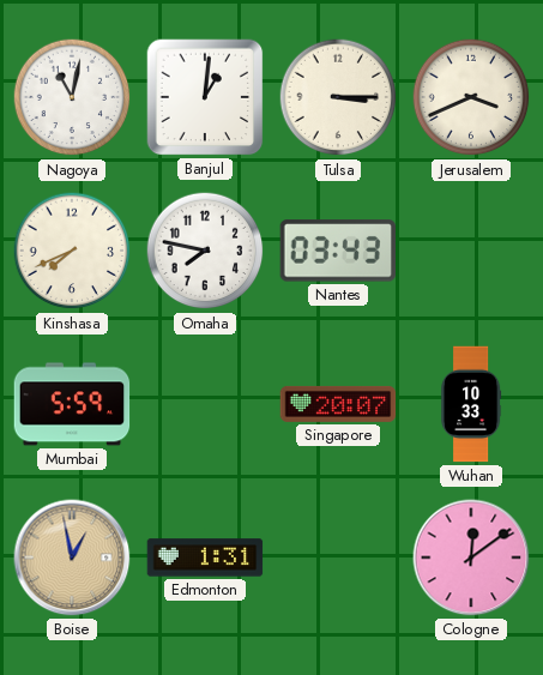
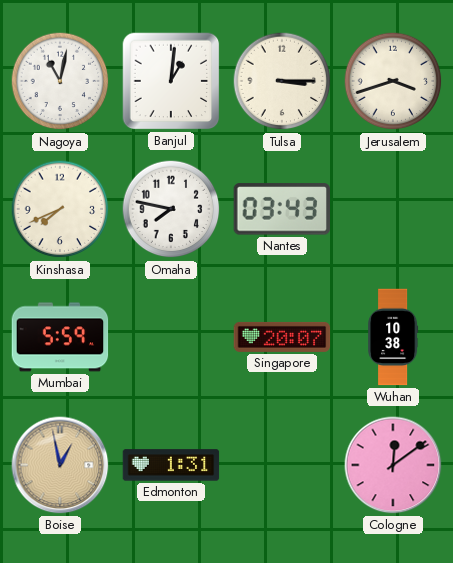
Jerusalem: 3:41 -> 3:42 (393, 81)
Wuhan: 10:33 -> 10:38 (393, 337)
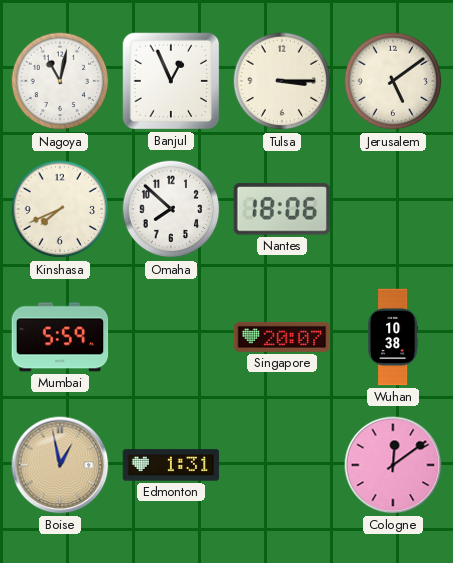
Banjul: 1:01 -> 12:56 (171, 81)
Jerusalem: 3:42 -> 5:09 (393, 81)
Omaha: 7:47 -> 7:52 (171, 209)
Nantes: 03:43 -> 18:06 (281, 209)
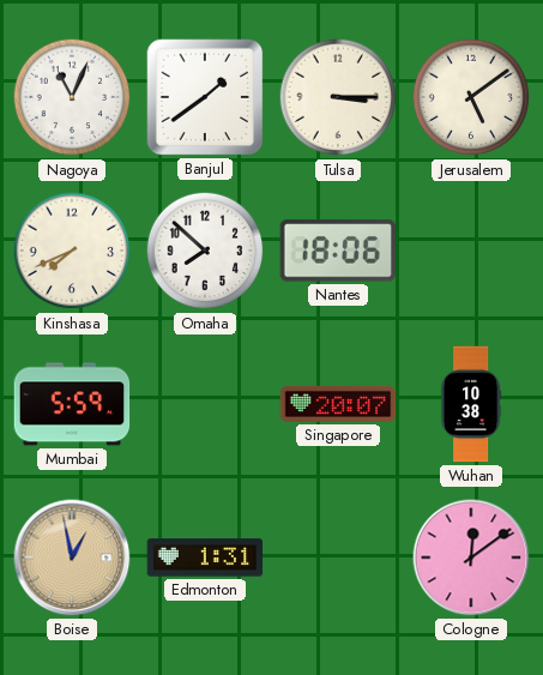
Nagoya: 11:02 -> 11:04 (72, 97)
Banjul: 12:56 -> 1:39 (205, 97)
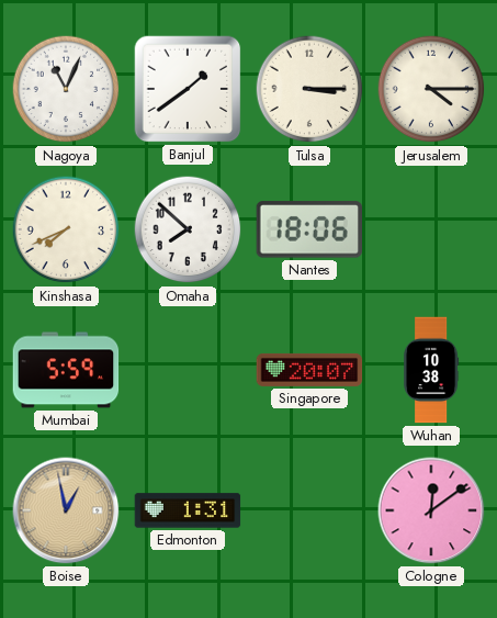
Jerusalem: 5:09 -> 4:15 (431, 89)
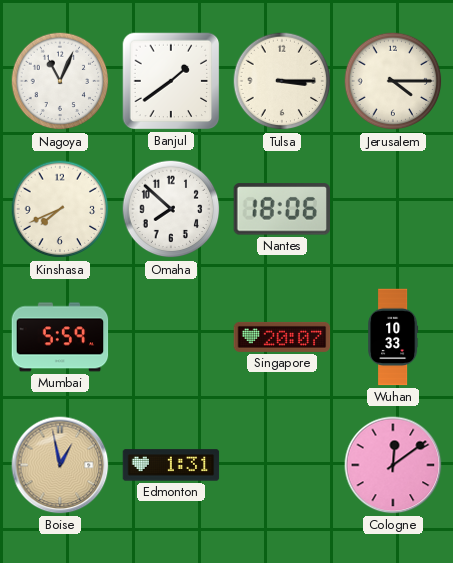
Wuhan: 10:38 -> 10:33 (393, 337)
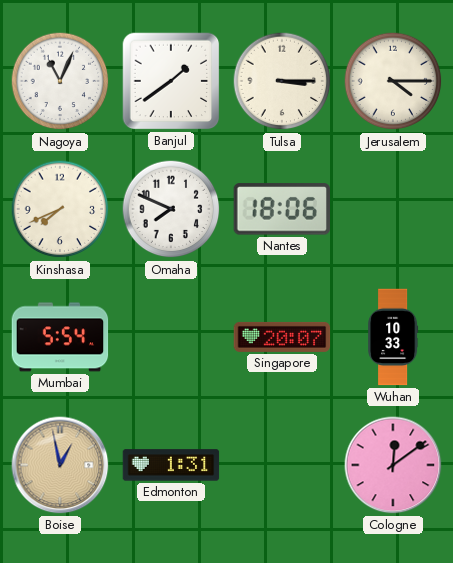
Omaha: 7:52 -> 7:49 (171, 209)
Mumbai: 5:59 -> 5:54 (60, 337)
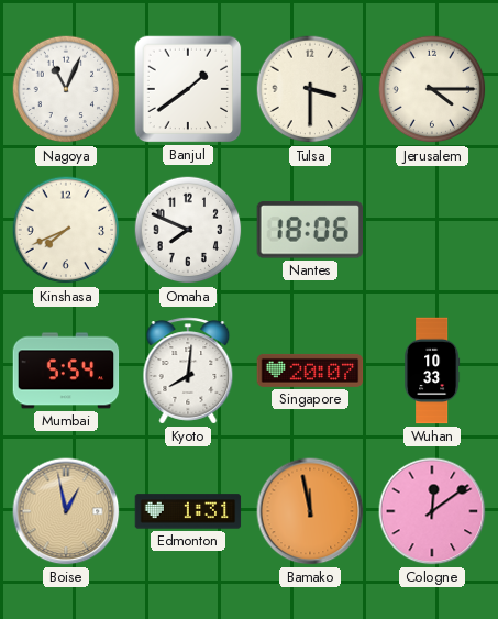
Tulsa: 3:15 -> 3:30 (310, 89)
Kyoto: none -> 8:01 (188, 371)
Bamako: none -> 11:58 (310, 511)
